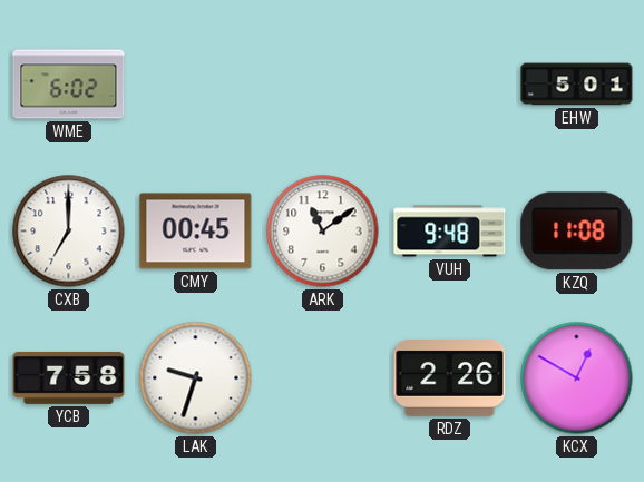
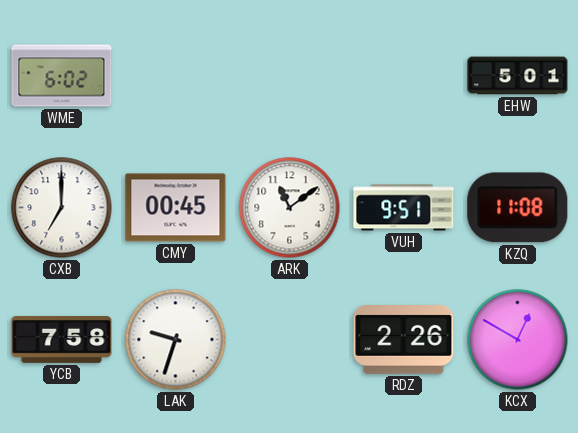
VUH: 9:48 -> 9:51 (404, 208)
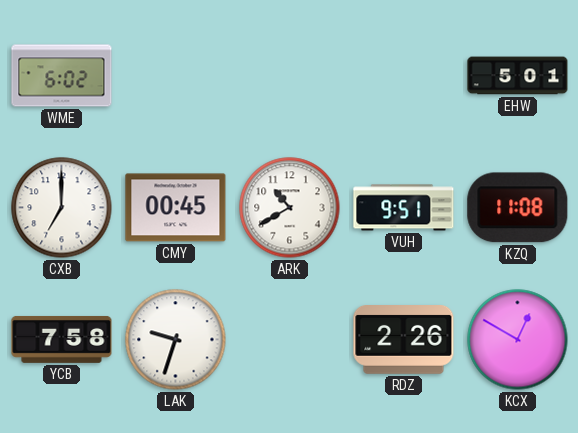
ARK: 11:09 -> 10:40 (290, 208)
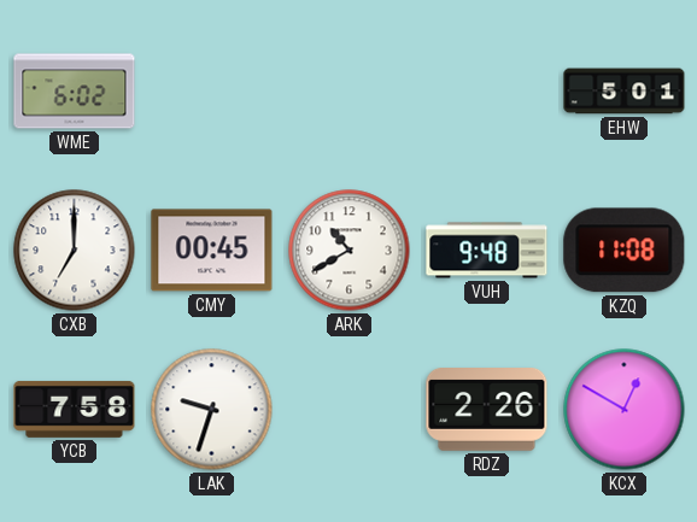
VUH: 9:51 -> 9:48 (487, 251)
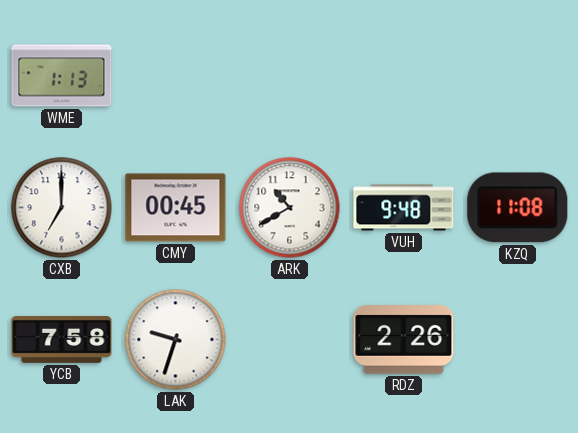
WME: 6:02 -> 1:13 (62, 76)
EHW: 5:01 -> none (625, 92)
KCX: 12:50 -> none (625, 410)
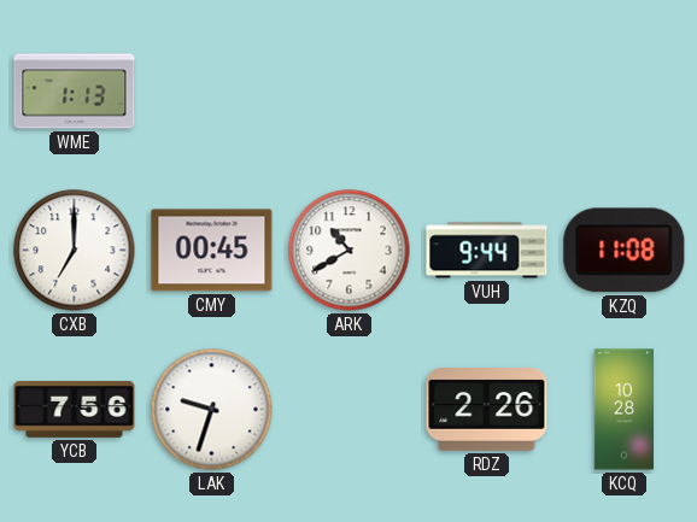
VUH: 9:48 -> 9:44 (487, 251)
YCB: 7:58 -> 7:56 (75, 409)
KCQ: none -> 10:28 (623, 410)
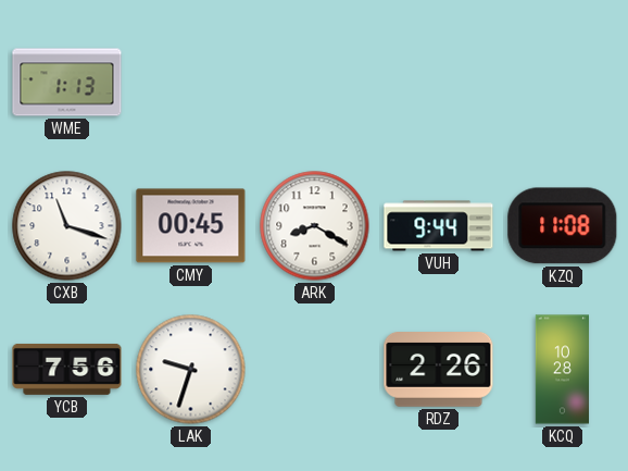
CXB: 7:00 -> 11:18 (67, 226)
ARK: 10:40 -> 8:20 (315, 226)
